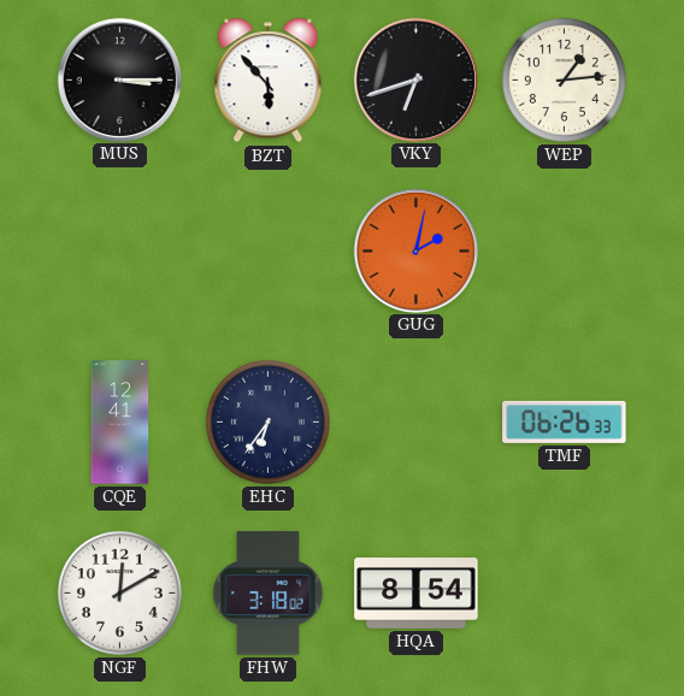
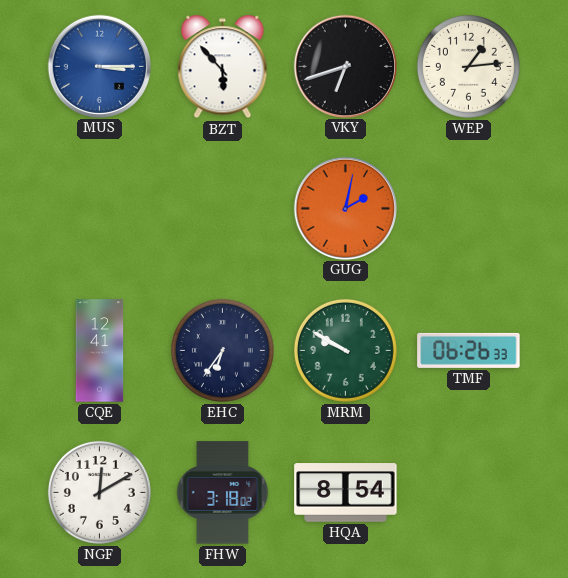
MUS dial: black -> blue (99, 66)
MRM: none -> 9:50 (345, 350)
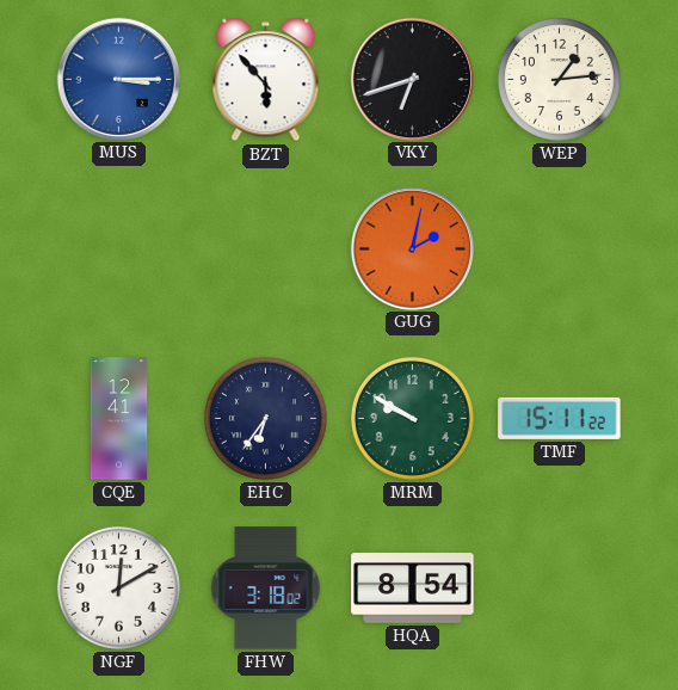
TMF: 06:26 -> 15:11 (560, 418)
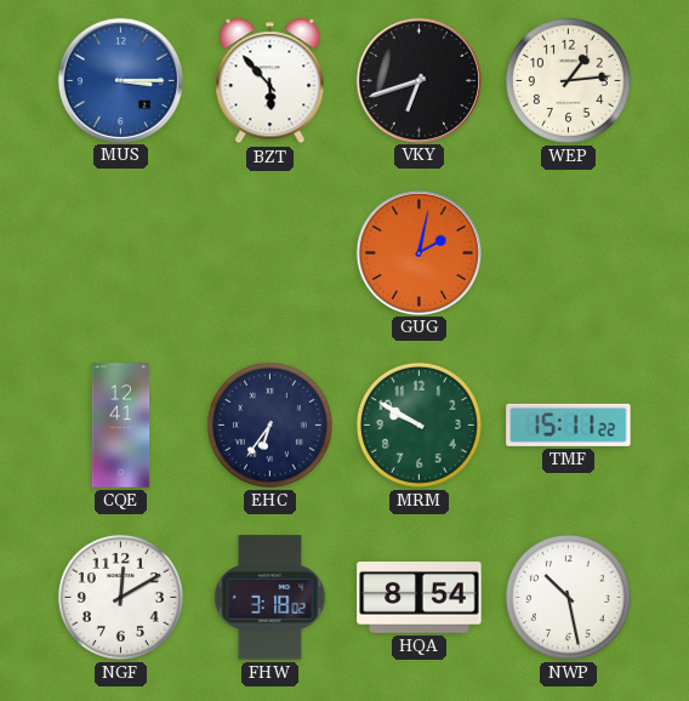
NWP: none -> 10:28 (568, 597)
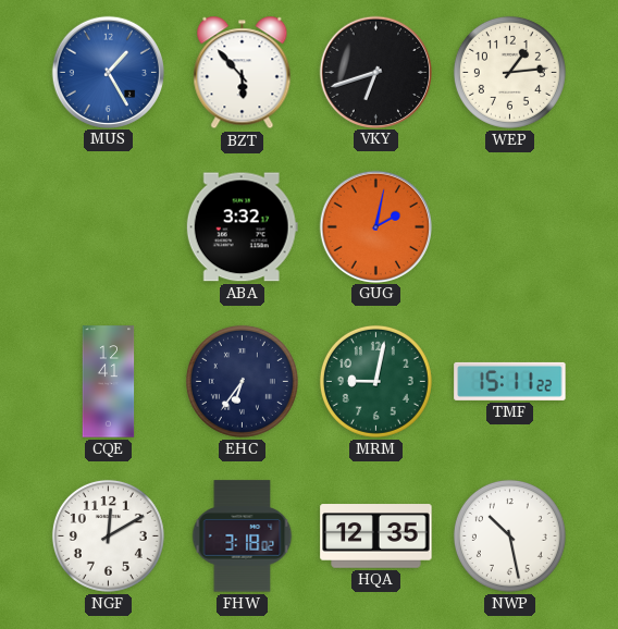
MUS: 3:15 -> 1:25 (108, 72)
ABA: none -> 3:32 (242, 227)
MRM: 9:50 -> 9:02 (375, 381)
HQA: 8:54 -> 12:35 (376, 536)
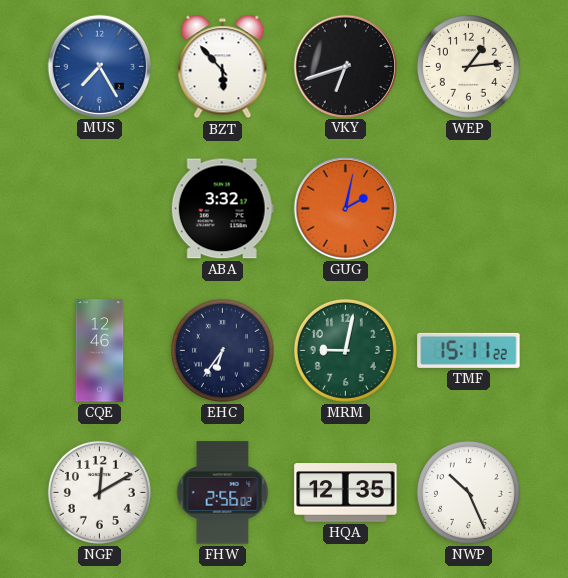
MUS: 1:25 -> 7:25 (99, 66)
CQE: 12:41 -> 12:46 (100, 351)
FHW: 3:18 -> 2:56 (223, 493)
NWP: 10:28 -> 10:26 (468, 492)
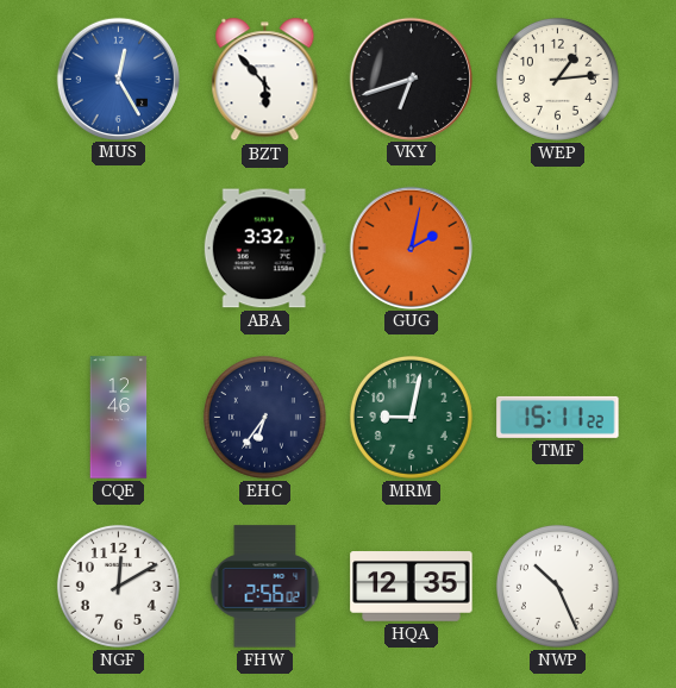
MUS: 7:25 -> 12:25 (118, 79)
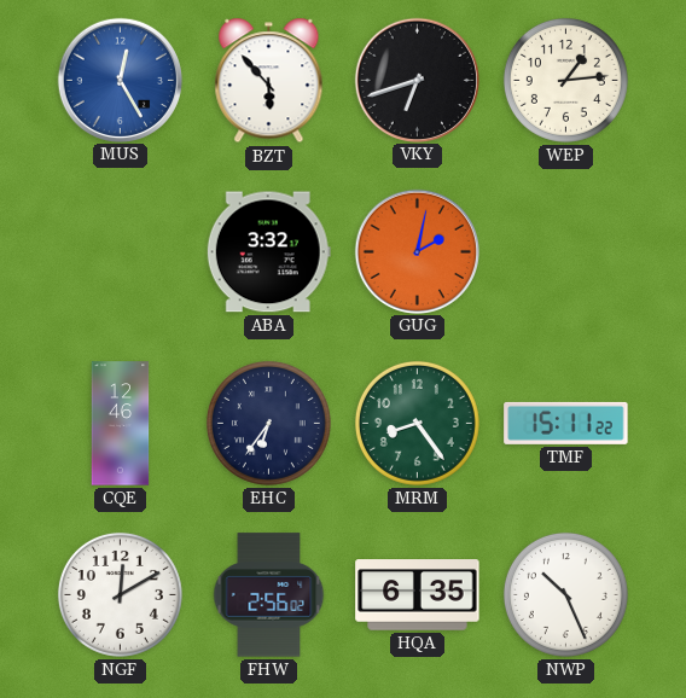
MRM: 9:02 -> 8:24 (417, 423)
HQA: 12:35 -> 6:35 (418, 595)
